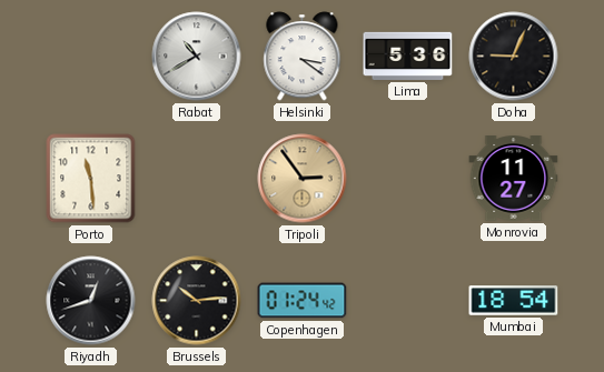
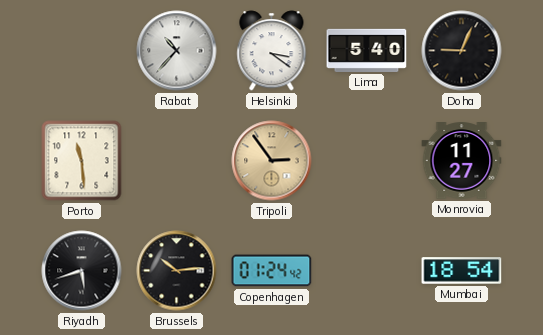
Rabat: 10:40 -> 10:37 (177, 51)
Lima: 5:36 -> 5:40 (367, 50)
Riyadh: 12:42 -> 5:42 (82, 271)
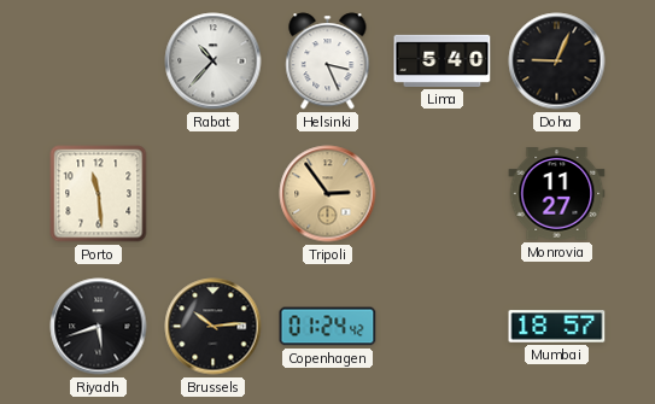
Helsinki: 3:21 -> 3:26 (328, 62)
Mumbai: 18:54 -> 18:57 (557, 327)
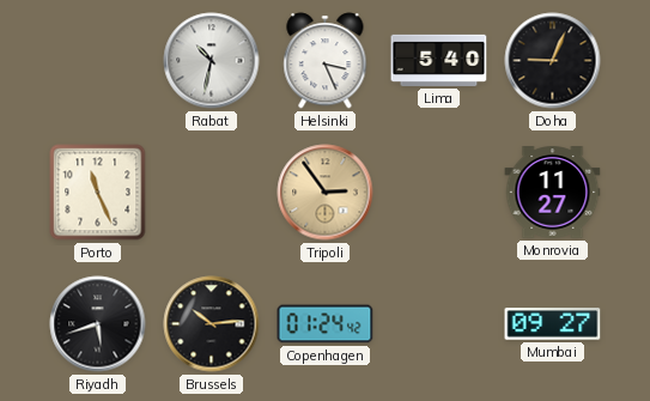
Rabat: 10:37 -> 10:32 (212, 61)
Porto: 11:29 -> 11:26 (98, 193)
Mumbai: 18:57 -> 09:27 (553, 324)
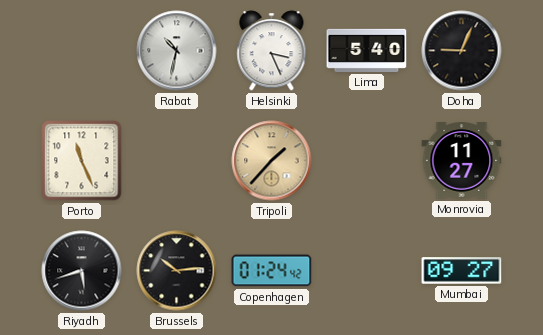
Tripoli: 2:54 -> 1:37 (272, 161)
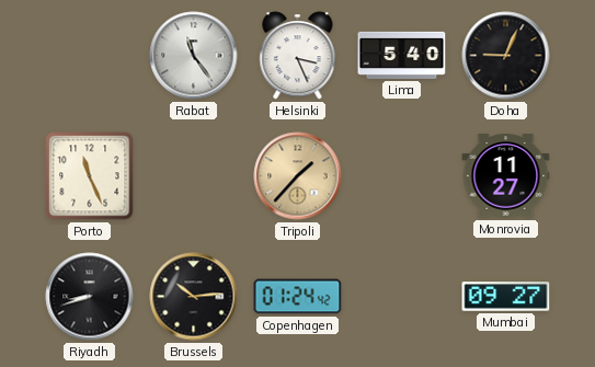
Rabat: 10:32 -> 11:24 (194, 56)
Riyadh: 5:42 -> 8:42 (90, 297)
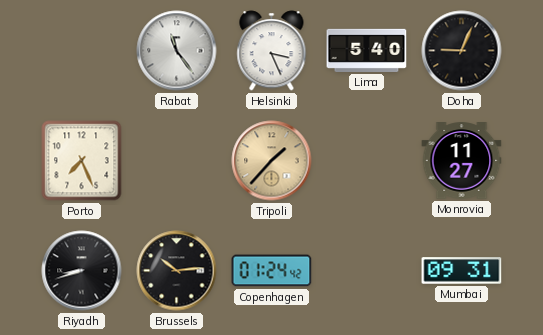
Porto: 11:26 -> 7:26 (82, 161)
Mumbai: 09:27 -> 09:31 (462, 271)
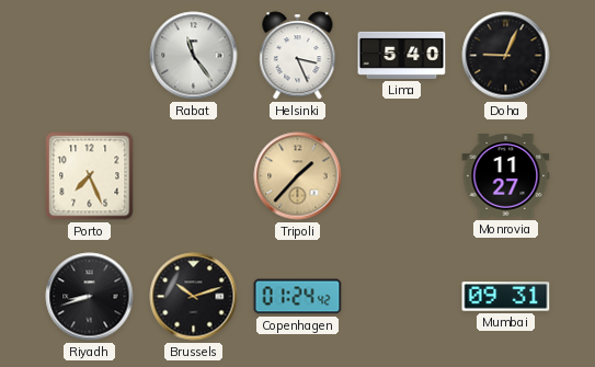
Brussels: 10:14 -> 10:12 (194, 297)
